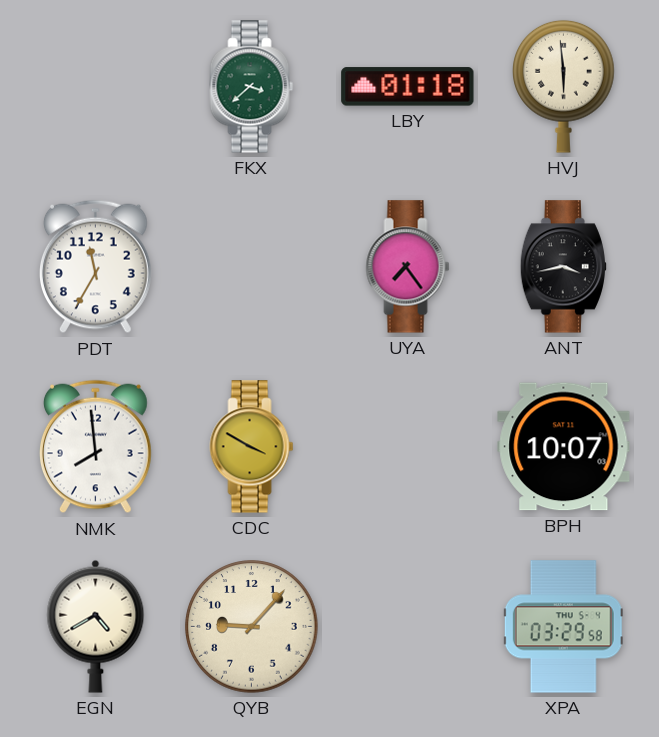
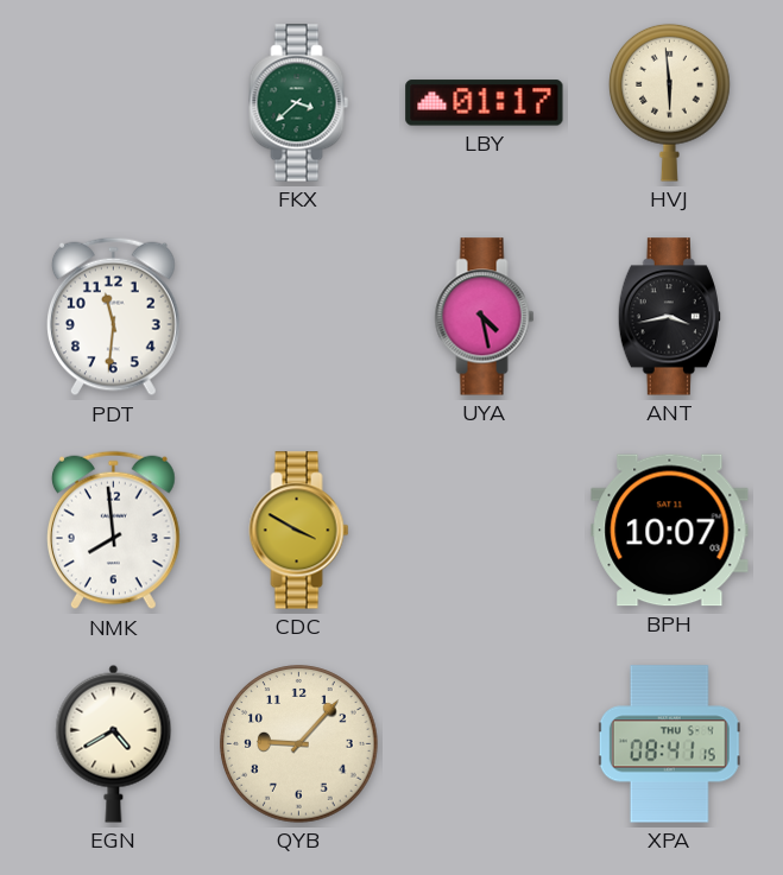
LBY: 01:18 -> 01:17 (485, 103)
PDT: 11:35 -> 11:31 (113, 317)
UYA: 7:24 -> 4:28 (485, 317)
XPA: 03:29 -> 08:41 (669, 744)
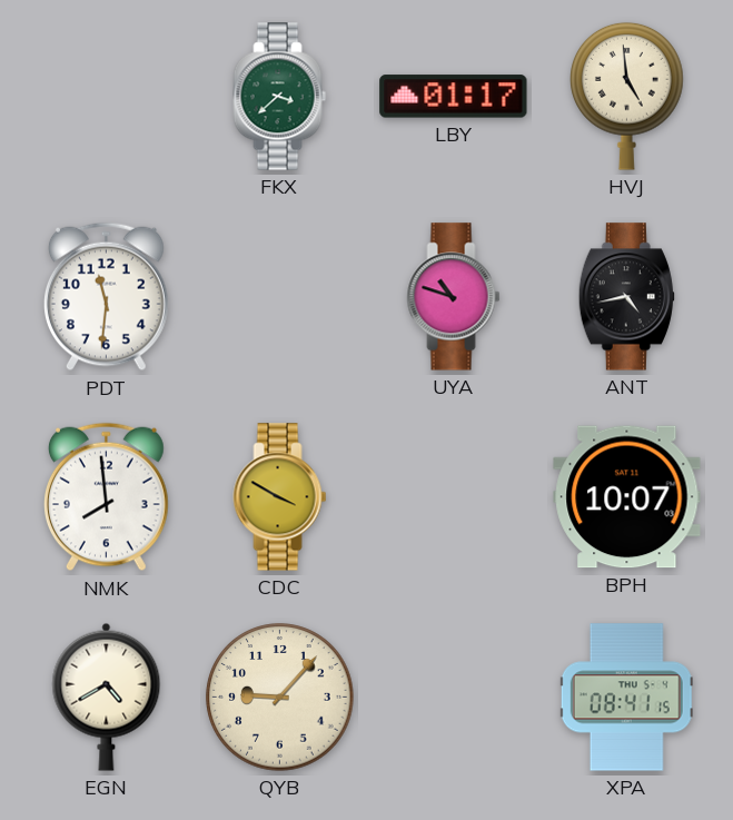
HVJ: 5:59 -> 4:59 (627, 96)
UYA: 4:28 -> 10:48 (454, 297)
ANT: 3:43 -> 4:43 (626, 297)
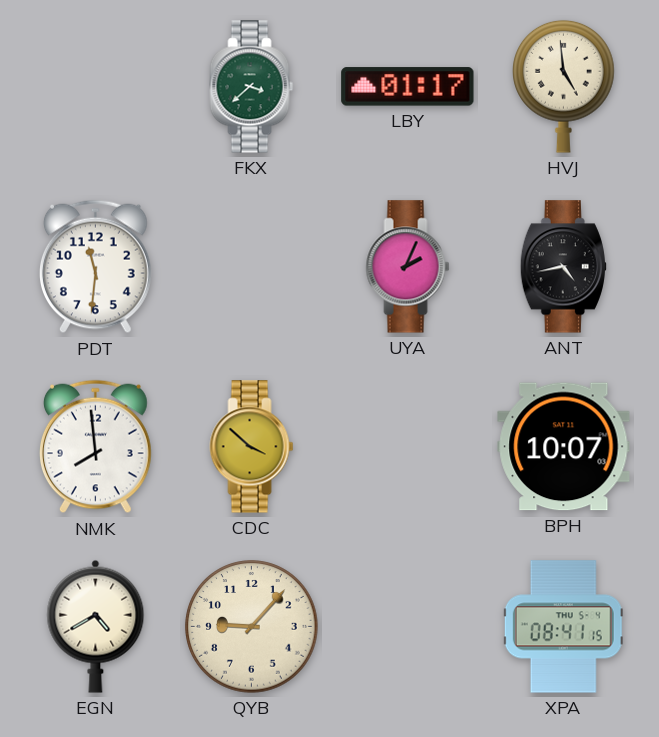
UYA: 10:48 -> 2:04 (408, 267)
CDC: 3:50 -> 3:52 (252, 447)
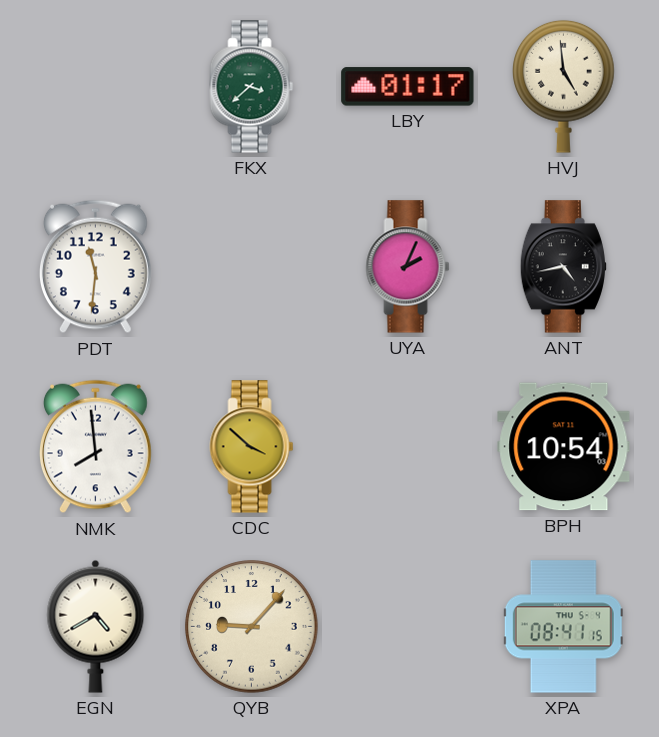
BPH: 10:07 -> 10:54 (564, 447)
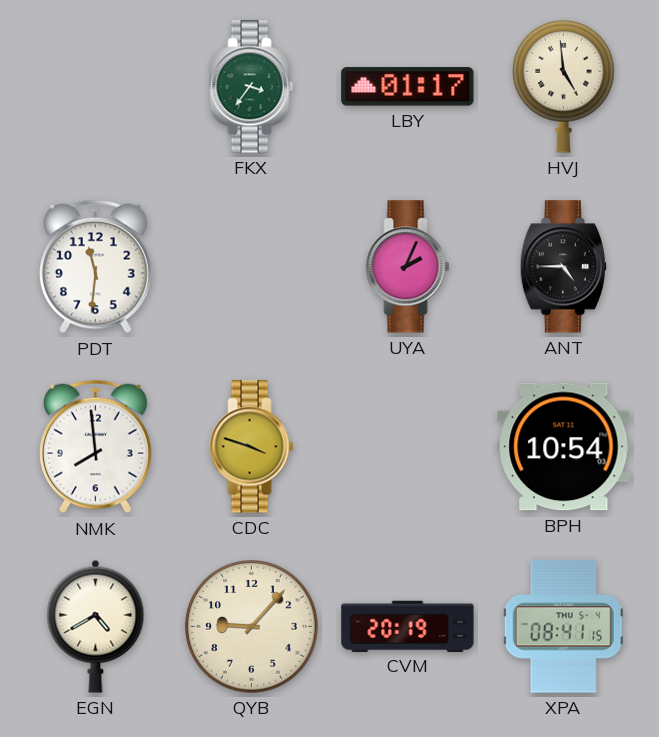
FKX: 3:38 -> 3:36 (252, 87)
ANT: 4:43 -> 4:45 (563, 267)
CDC: 3:52 -> 3:48 (252, 447)
CVM: none -> 20:19 (408, 626)
